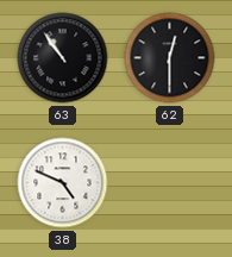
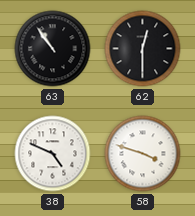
58: none -> 3:48 (143, 154)
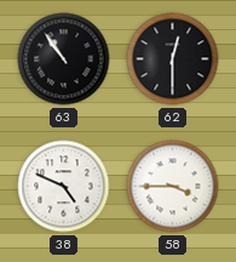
58: 3:48 -> 3:45 (173, 187)
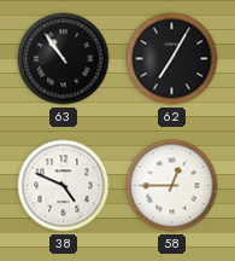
62: 12:30 -> 7:05 (172, 59)
58: 3:45 -> 12:45 (172, 186)
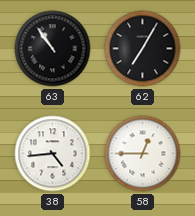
38: 4:49 -> 4:44 (53, 154)
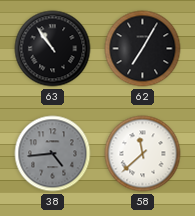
38 dial: white -> grey (53, 154)
58: 12:45 -> 11:38 (143, 154)
